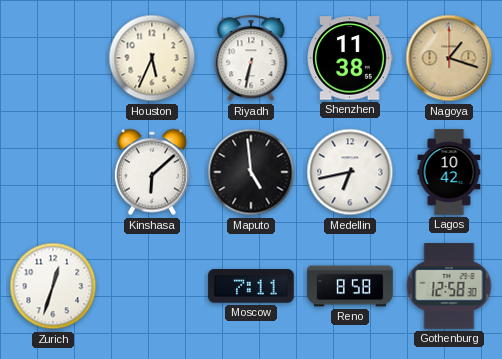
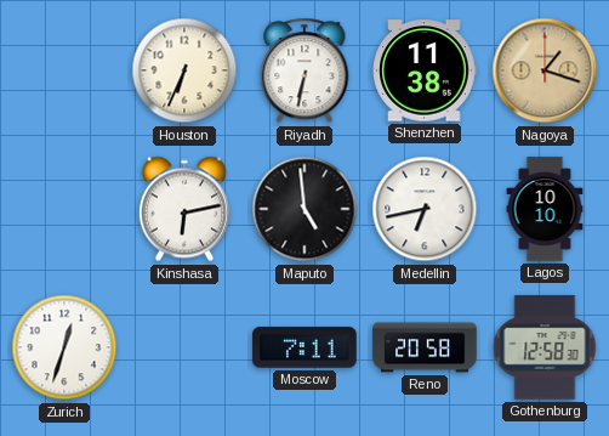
Houston: 5:34 -> 6:34 (184, 70)
Kinshasa: 6:08 -> 6:13 (184, 209)
Lagos: 10:42 -> 10:10 (545, 209)
Reno: 8:58 -> 20:58 (425, 347)
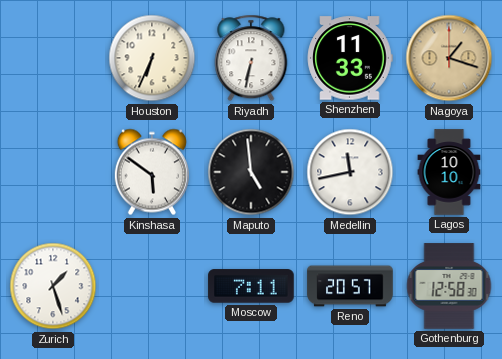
Shenzhen: 11:38 -> 11:33 (350, 58)
Kinshasa: 6:13 -> 5:51 (152, 172)
Medellin: 6:43 -> 11:43 (350, 172)
Zurich: 12:33 -> 1:27 (53, 286)
Reno: 20:58 -> 20:57 (350, 286)
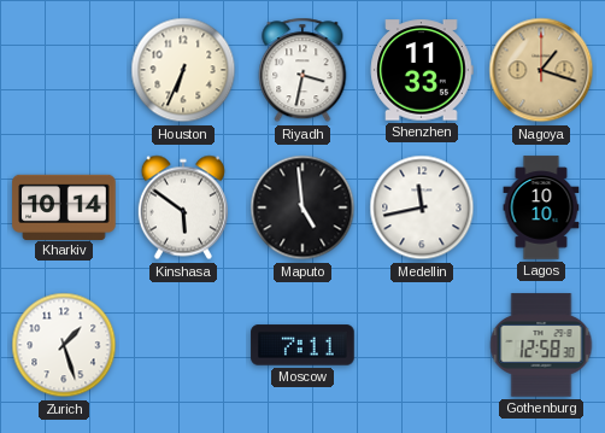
Riyadh: 6:32 -> 3:32 (302, 70)
Kharkiv: none -> 10:14 (64, 206)
Reno: 20:57 -> none (350, 286)
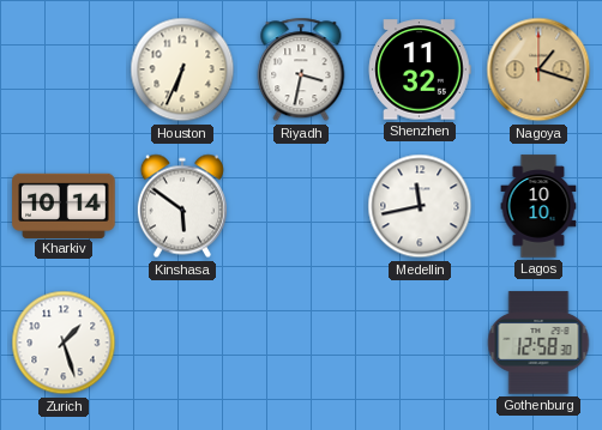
Shenzhen: 11:33 -> 11:32 (420, 69)
Maputo: 4:59 -> none (302, 207)
Moscow: 7:11 -> none (302, 345)
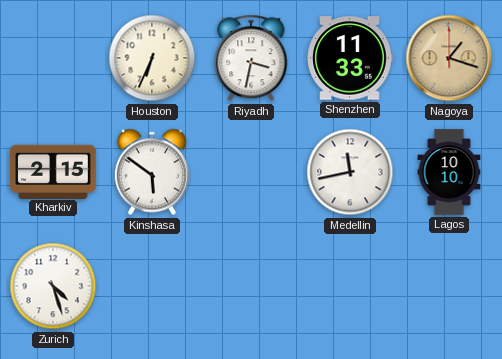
Shenzhen: 11:32 -> 11:33 (350, 58)
Kharkiv: 10:14 -> 2:15 (53, 171)
Zurich: 1:27 -> 4:27 (53, 286)
Gothenburg: 12:58 -> none (538, 343)
